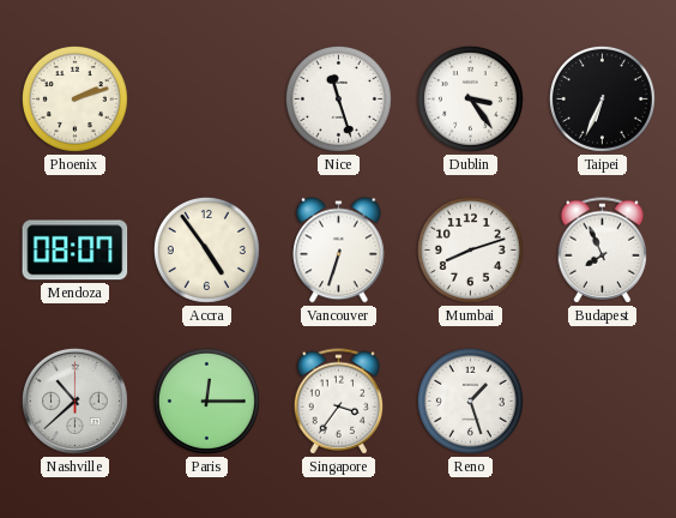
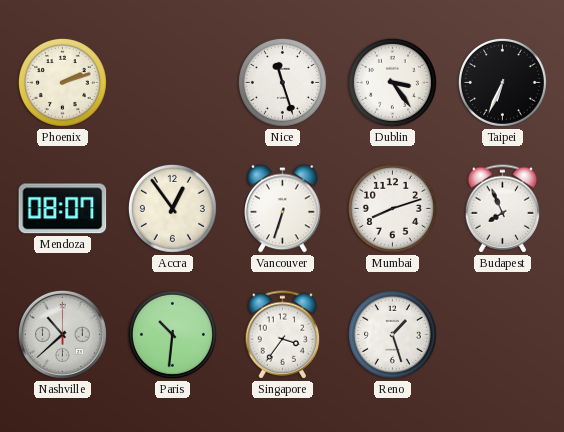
Accra: 4:54 -> 12:54 (172, 208)
Paris: 12:15 -> 10:31 (172, 334)
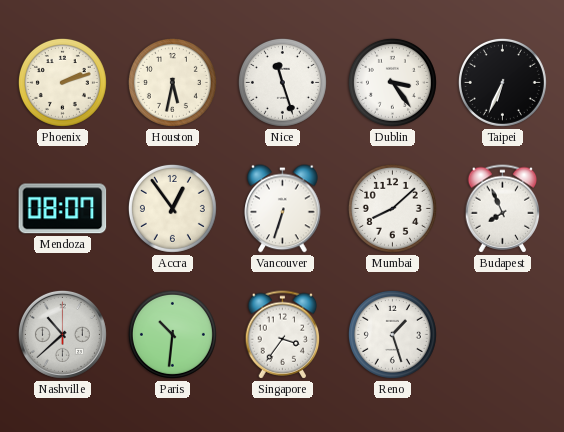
Houston: none -> 5:32 (172, 82)
Mumbai: 8:12 -> 8:08 (392, 208)
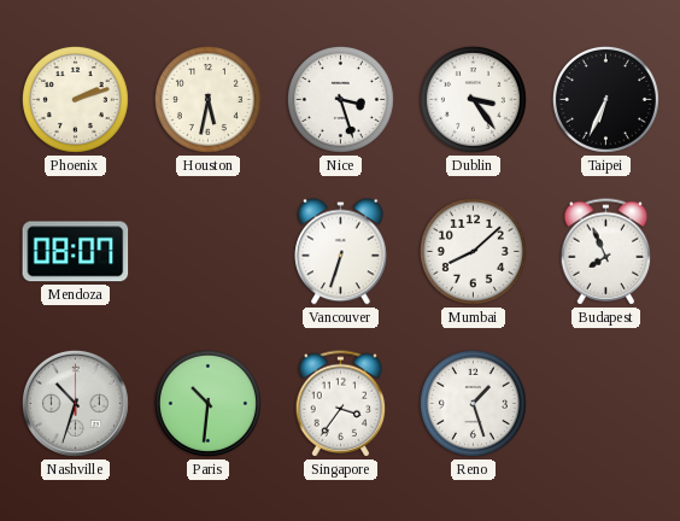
Nice: 11:27 -> 3:27 (340, 99)
Accra: 12:54 -> none (172, 208)
Nashville: 10:38 -> 10:33 (75, 403)
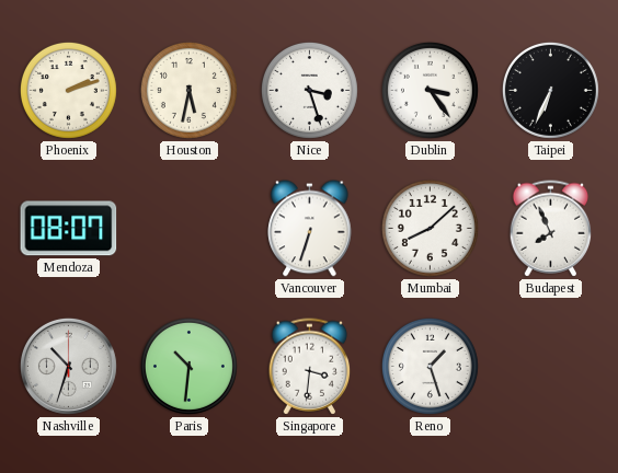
Singapore: 3:36 -> 3:31 (310, 367)
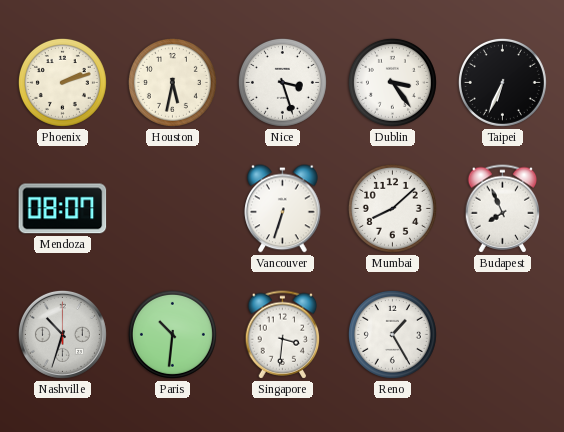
Reno: 1:27 -> 1:25 (392, 334)
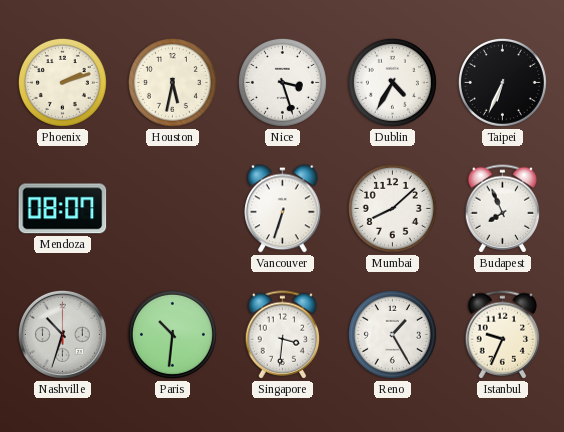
Dublin: 3:24 -> 4:35 (392, 82)
Istanbul: none -> 9:34 (503, 335)
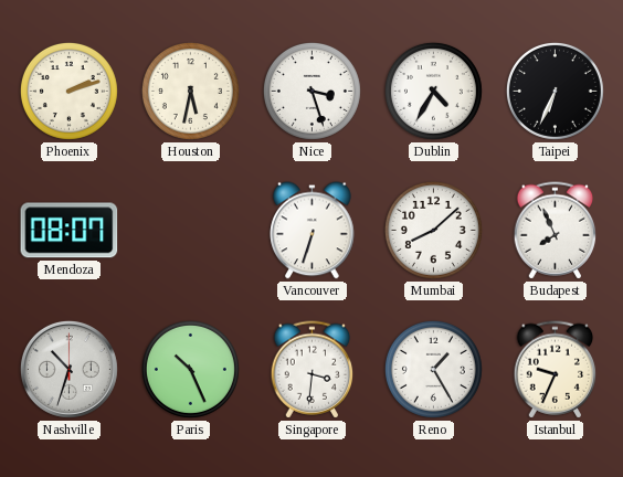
Paris: 10:31 -> 10:26 (190, 369)
